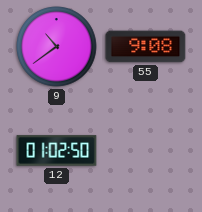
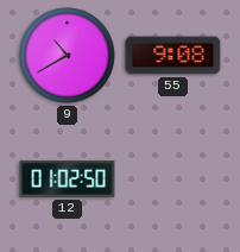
9: 10:39 -> 10:40 (68, 56)
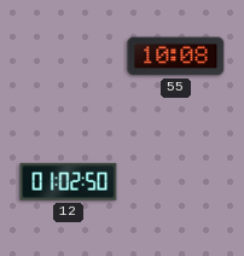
9: 10:40 -> none (68, 56)
55: 9:08 -> 10:08 (176, 57)
